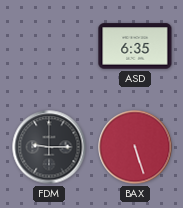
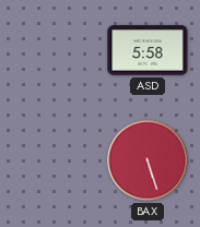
ASD: 6:35 -> 5:58 (148, 50)
FDM: 9:15 -> none (49, 147)
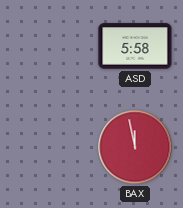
BAX: 5:27 -> 11:58 (135, 147)
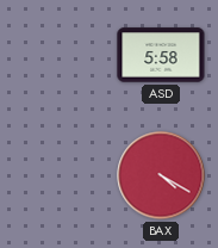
BAX: 11:58 -> 4:20 (161, 175)
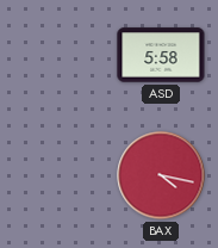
BAX: 4:20 -> 4:17 (161, 175)
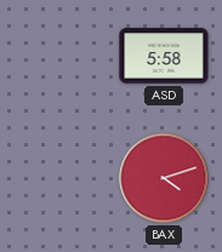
BAX: 4:17 -> 4:12 (164, 178)
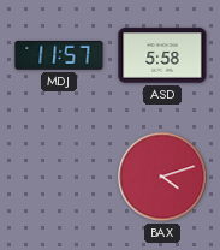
MDJ: none -> 11:57 (59, 55)
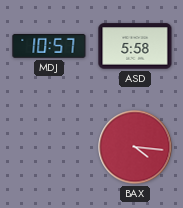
MDJ: 11:57 -> 10:57 (49, 46)
BAX: 4:12 -> 4:16 (135, 147)
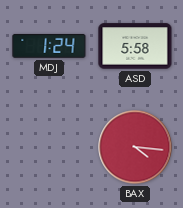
MDJ: 10:57 -> 1:24 (49, 46)
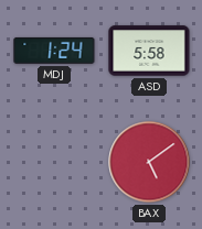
BAX: 4:16 -> 5:09 (149, 162)
